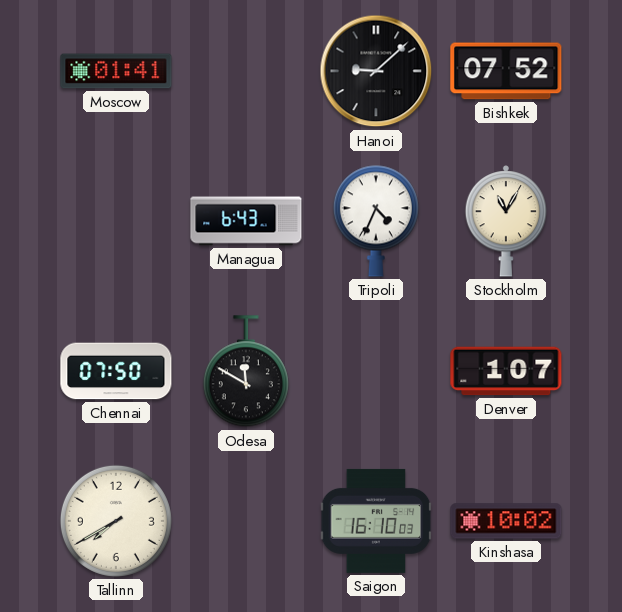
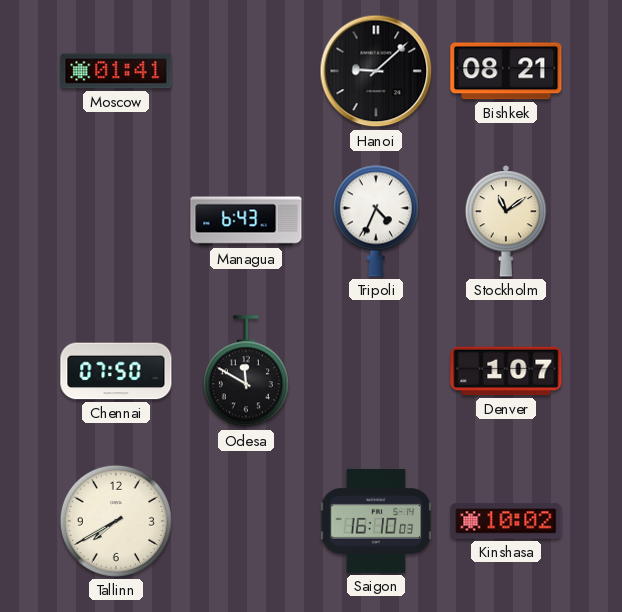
Bishkek: 07:52 -> 08:21 (506, 71)
Stockholm: 11:05 -> 11:09 (506, 221)
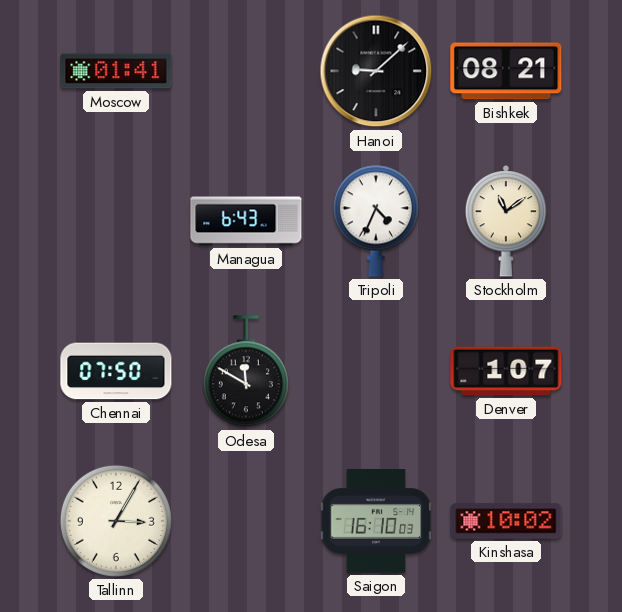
Tallinn: 7:40 -> 3:05 (116, 521)
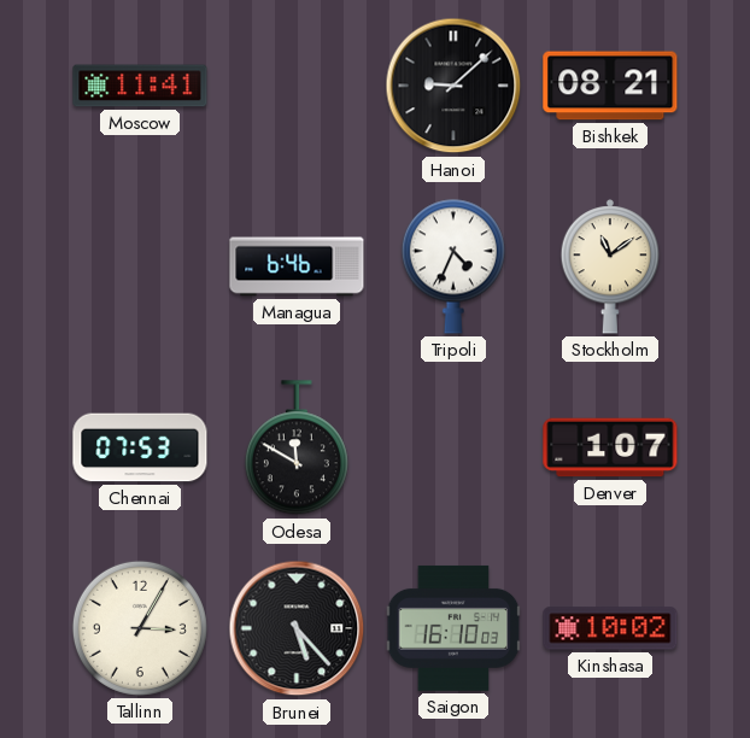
Moscow: 01:41 -> 11:41 (140, 86)
Managua: 6:43 -> 6:46 (297, 266)
Chennai: 07:50 -> 07:53 (140, 447)
Brunei: none -> 5:23 (297, 628)
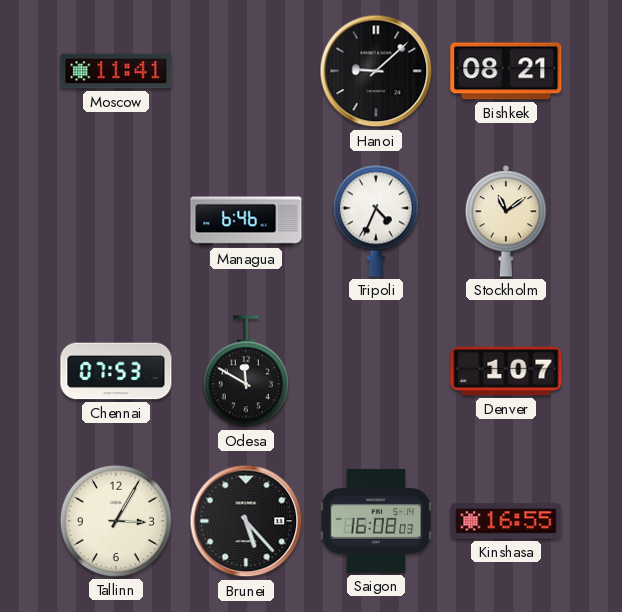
Saigon: 16:10 -> 16:08 (376, 521)
Kinshasa: 10:02 -> 16:55 (506, 521)
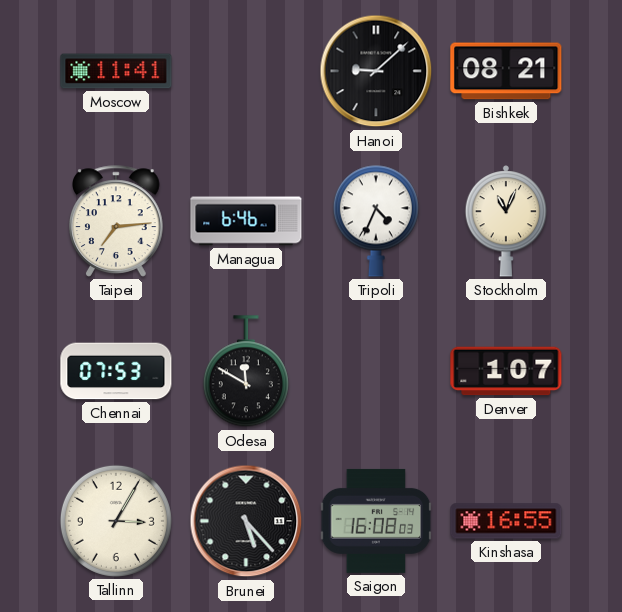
Taipei: none -> 7:14 (116, 221)
Stockholm: 11:09 -> 11:04 (506, 221)
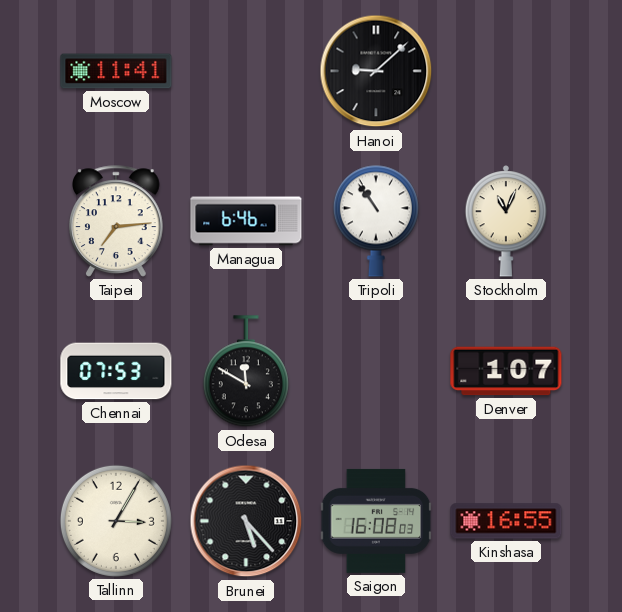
Bishkek: 08:21 -> none (506, 71)
Tripoli: 4:34 -> 10:54 (376, 221)
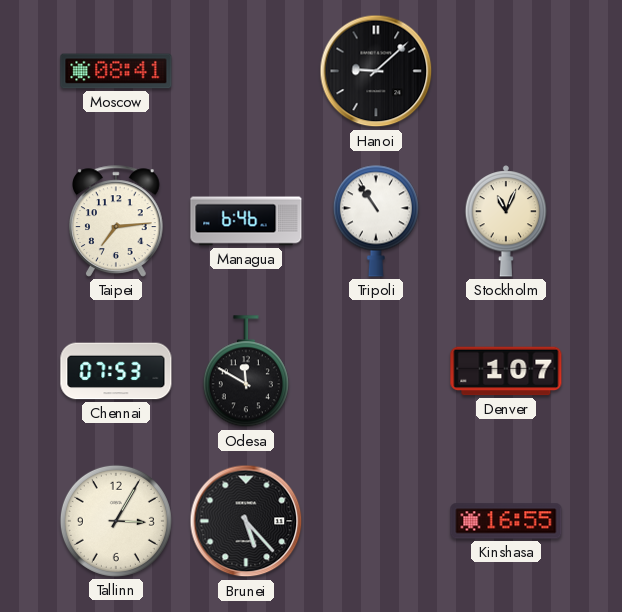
Moscow: 11:41 -> 08:41 (116, 71)
Saigon: 16:08 -> none (376, 521)
